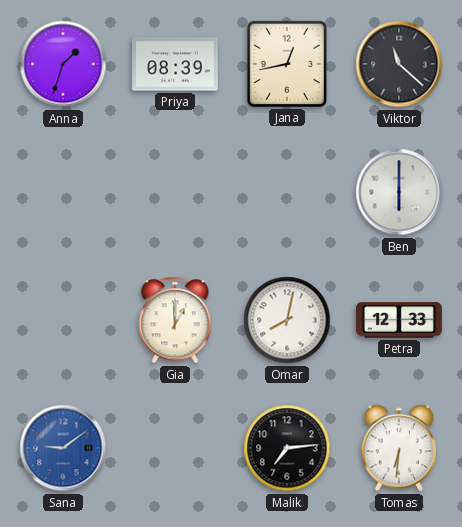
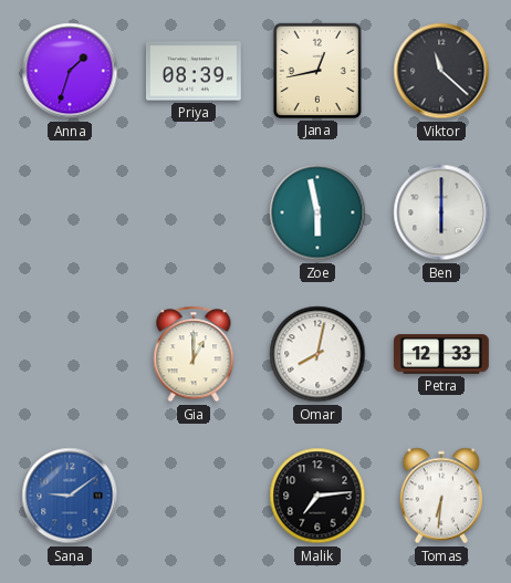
Zoe: none -> 5:58 (317, 212)
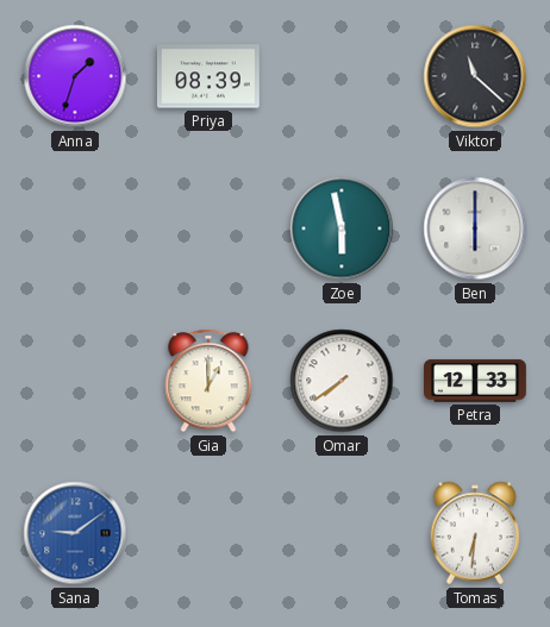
Jana: 12:43 -> none (317, 71)
Omar: 8:02 -> 7:39 (342, 381)
Malik: 7:14 -> none (317, 496)
